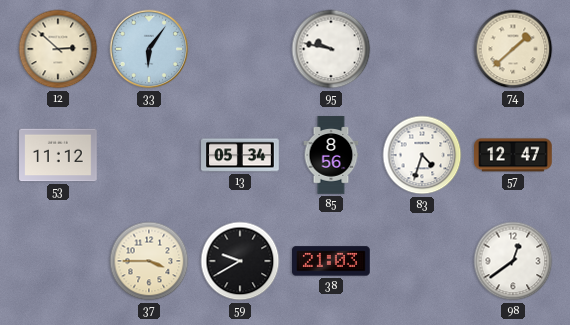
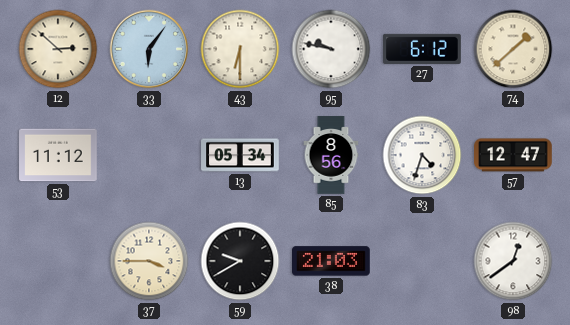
43: none -> 6:30 (240, 49)
27: none -> 6:12 (422, 49)
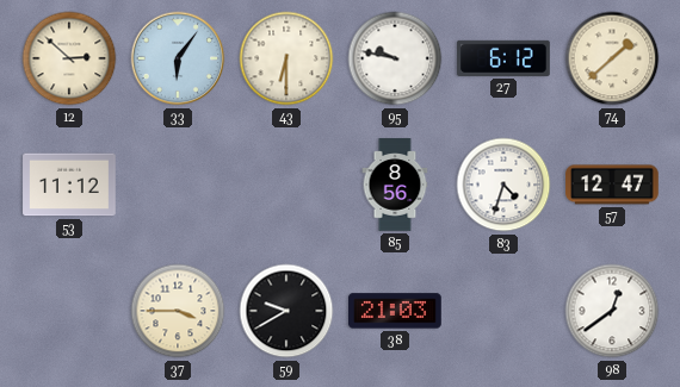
13: 05:34 -> none (240, 155)
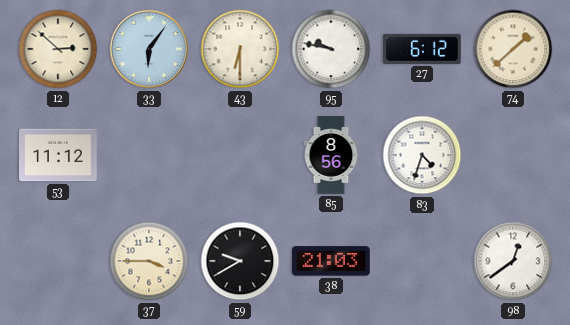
57: 12:47 -> none (612, 185)
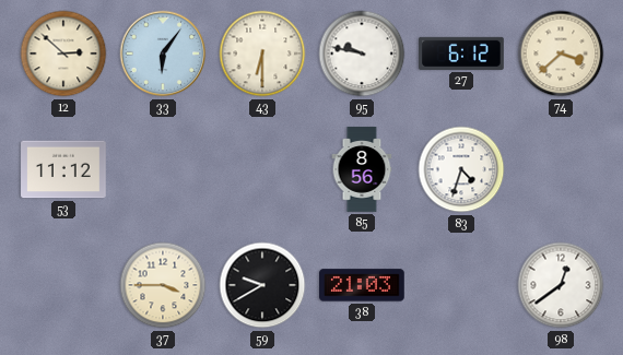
74: 1:38 -> 3:38 (561, 54)
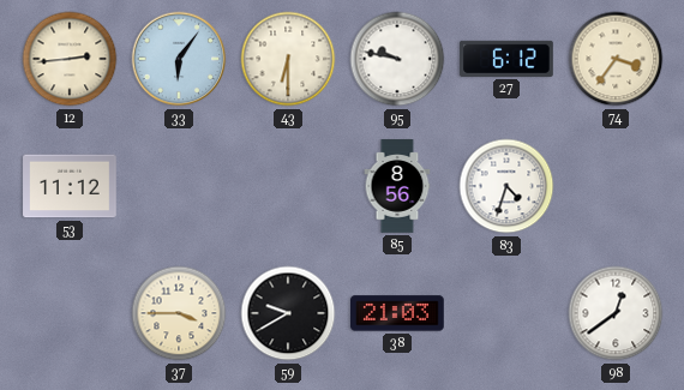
12: 2:52 -> 2:44 (70, 59)
74: 3:38 -> 3:36 (616, 59)
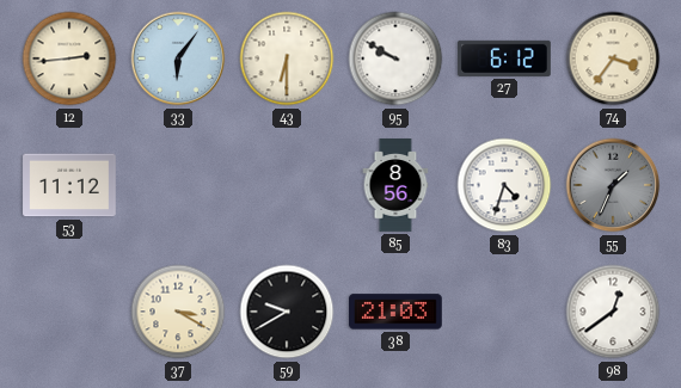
95: 9:47 -> 9:50 (395, 58)
55: none -> 1:34 (613, 185)
37: 3:45 -> 3:20 (178, 312)
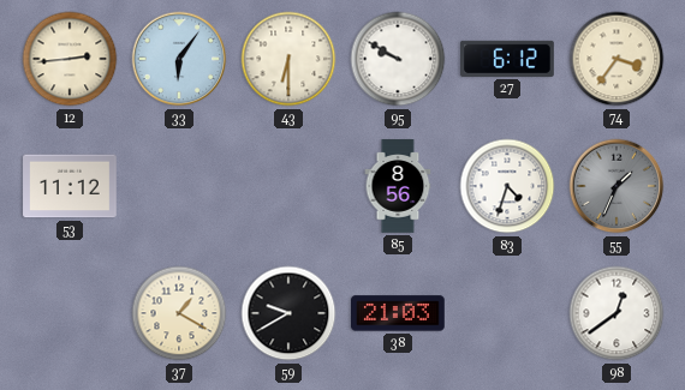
37: 3:20 -> 1:20 (179, 313)
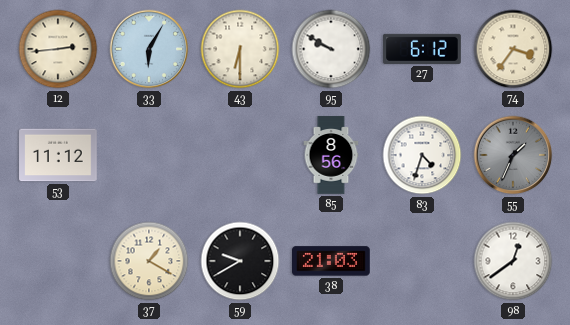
33: 6:06 -> 6:05 (149, 49)
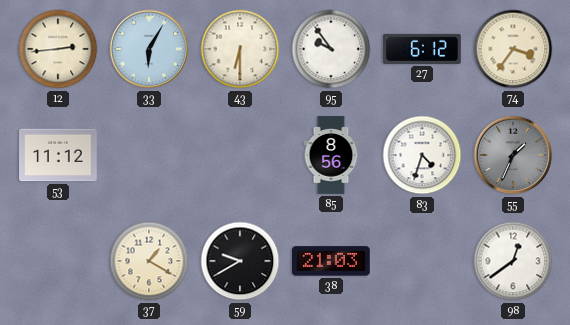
95: 9:50 -> 9:54 (331, 49)
